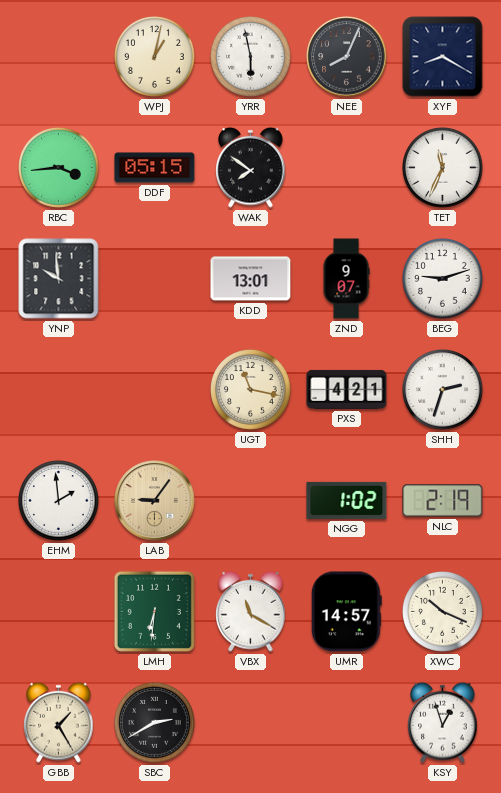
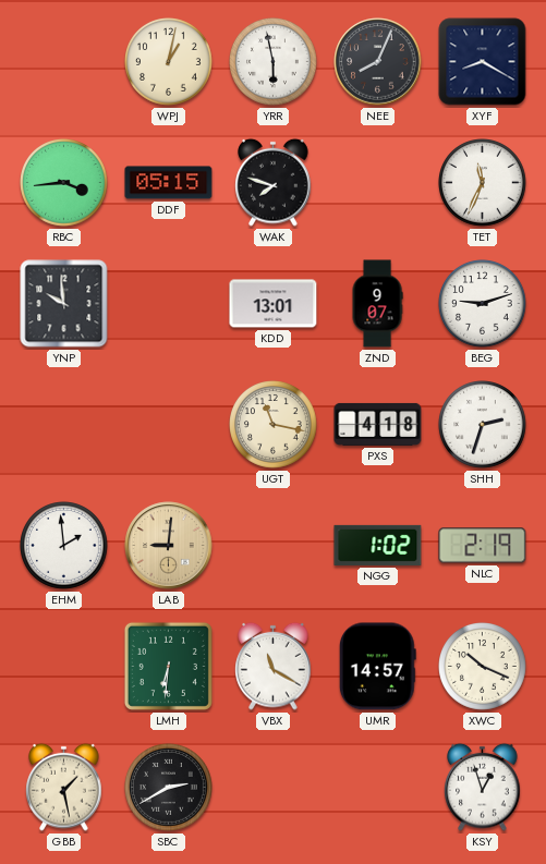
WAK: 7:51 -> 7:48 (274, 182)
PXS: 4:21 -> 4:18 (378, 424)
LAB: 9:06 -> 9:01 (169, 546)
GBB: 1:25 -> 1:28 (64, 787)
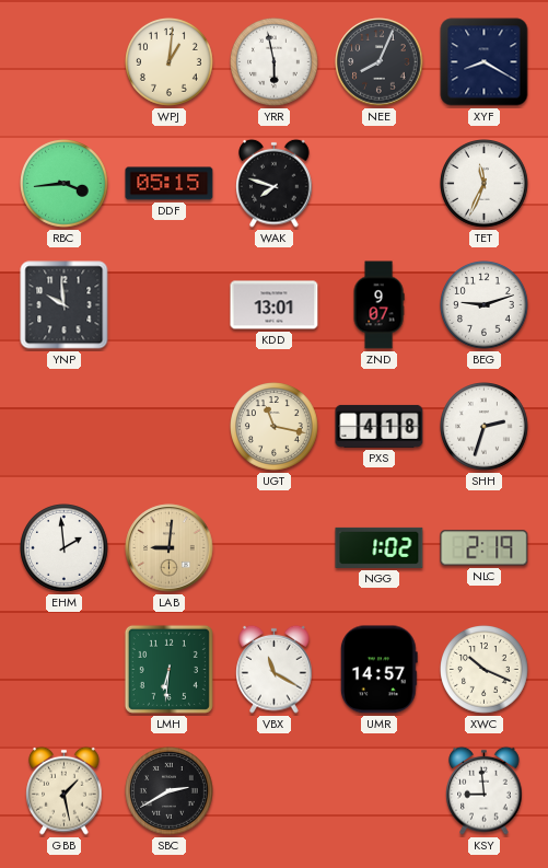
WPJ: 1:02 -> 1:01 (170, 62)
KSY: 12:57 -> 8:59 (485, 790)
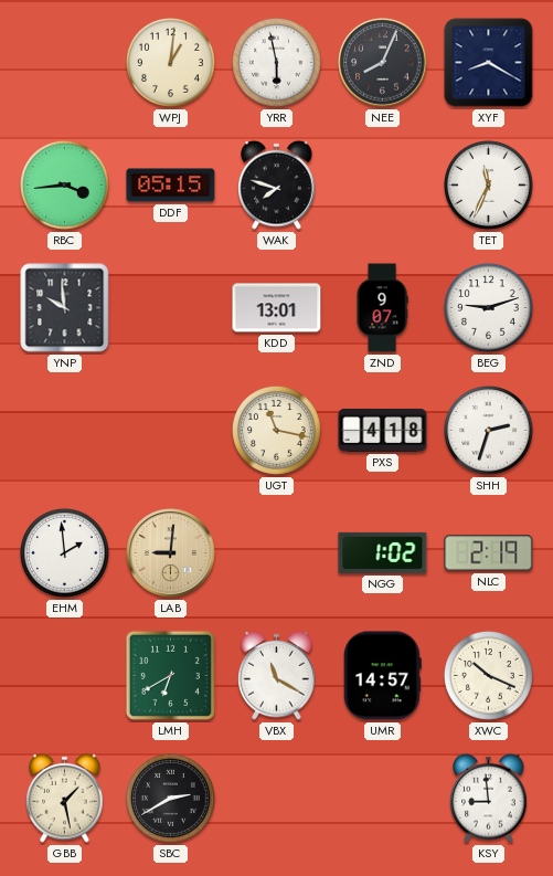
LMH: 6:31 -> 6:40 (170, 675)
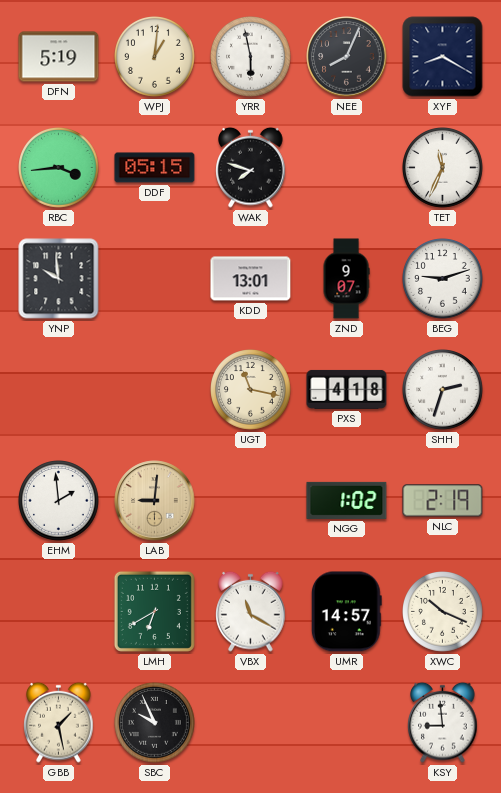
DFN: none -> 5:19 (59, 57)
SBC: 2:40 -> 9:56 (155, 723)
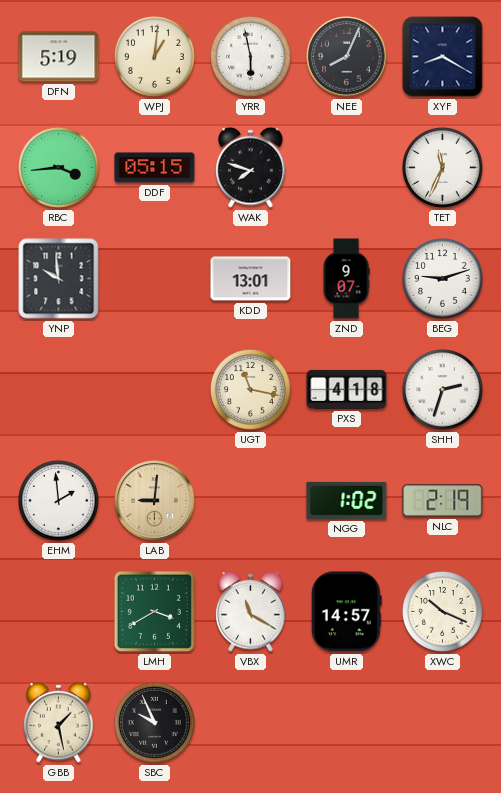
LMH: 6:40 -> 3:40 (154, 611)
KSY: 8:59 -> none (443, 722)
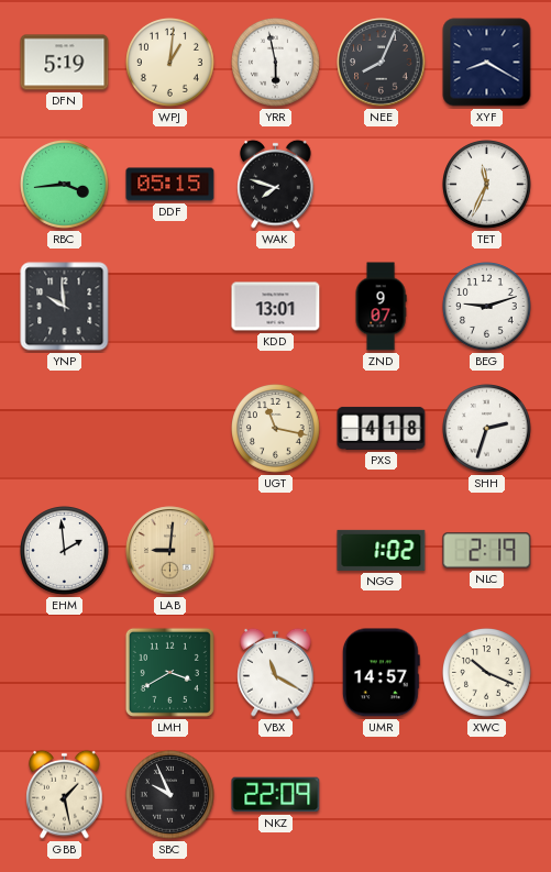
NKZ: none -> 22:09 (276, 795)
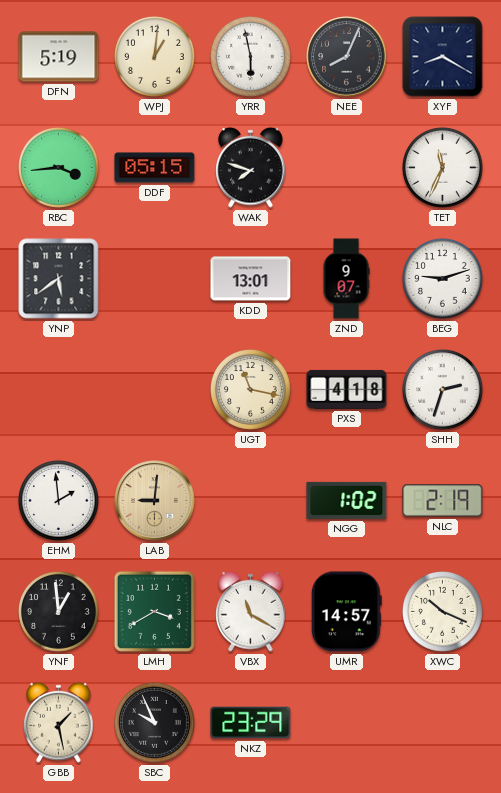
YNP: 9:59 -> 5:39 (59, 279)
YNF: none -> 12:59 (59, 612)
NKZ: 22:09 -> 23:29 (251, 723)
